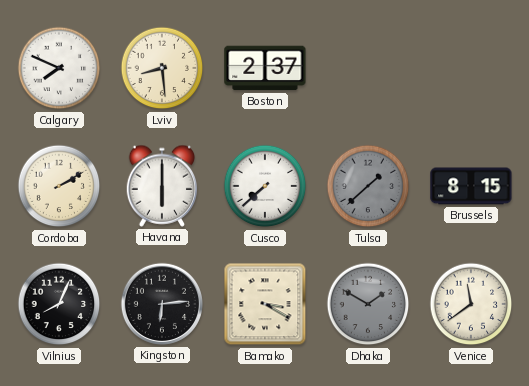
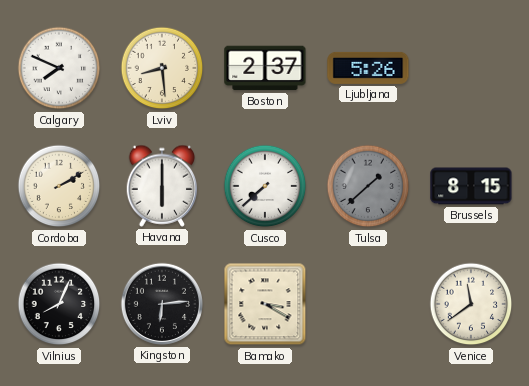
Ljubljana: none -> 5:26 (368, 68)
Dhaka: 1:50 -> none (368, 304)
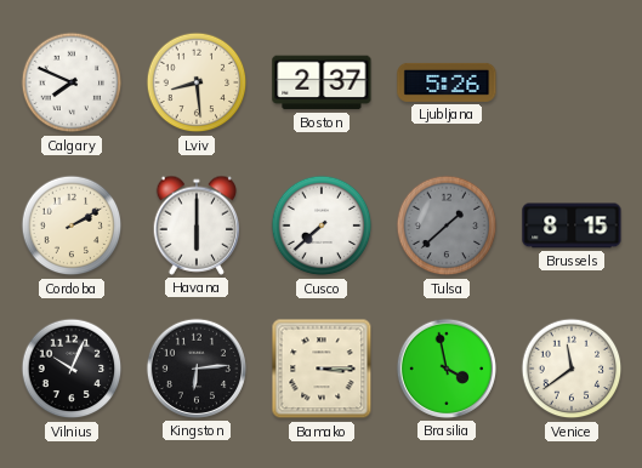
Vilnius: 8:04 -> 10:04 (72, 369)
Bamako: 3:20 -> 3:15 (322, 369)
Brasilia: none -> 3:58 (447, 369)
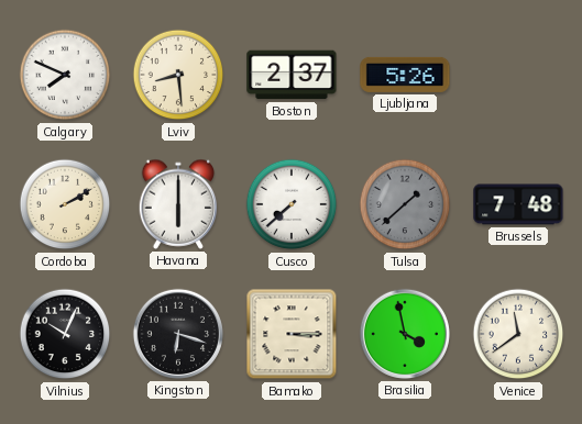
Brussels: 8:15 -> 7:48 (518, 204)
Kingston: 6:14 -> 6:18 (178, 334)
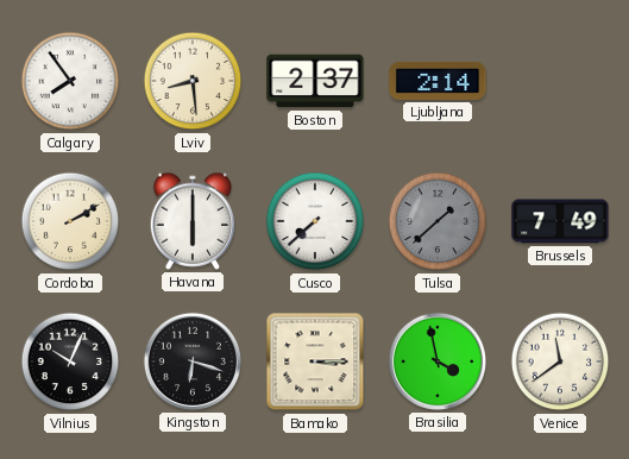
Calgary: 7:49 -> 7:54 (70, 81)
Ljubljana: 5:26 -> 2:14 (438, 81)
Brussels: 7:48 -> 7:49 (560, 221)
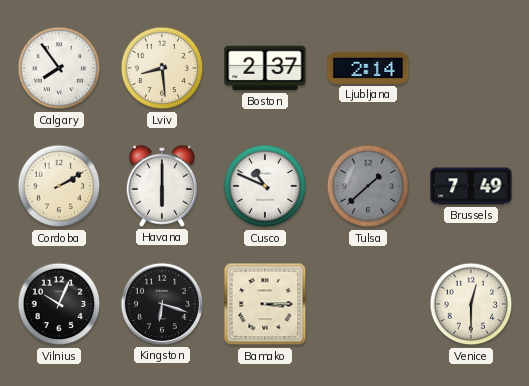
Cusco: 7:38 -> 10:49 (265, 186)
Brasilia: 3:58 -> none (438, 361)
Venice: 11:39 -> 12:30 (471, 304)
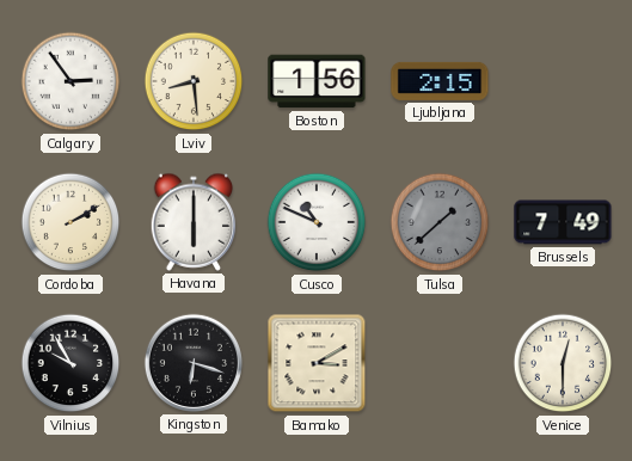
Calgary: 7:54 -> 2:54 (70, 81)
Boston: 2:37 -> 1:56 (317, 81)
Ljubljana: 2:14 -> 2:15 (440, 81)
Vilnius: 10:04 -> 9:55 (70, 363)
Bamako: 3:15 -> 3:10 (317, 363)
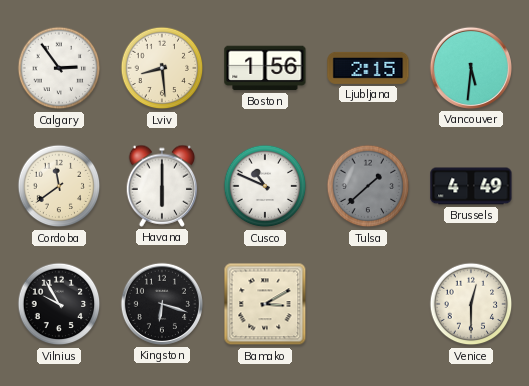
Vancouver: none -> 5:31 (471, 68)
Cordoba: 2:10 -> 11:39 (59, 186)
Brussels: 7:49 -> 4:49 (471, 186)
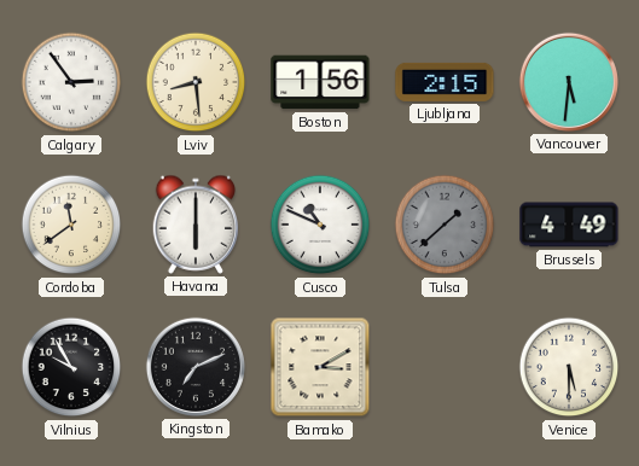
Kingston: 6:18 -> 7:11 (196, 367)
Venice: 12:30 -> 5:30 (569, 367)
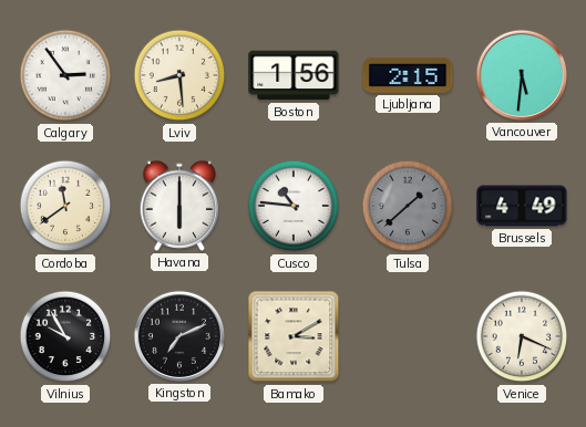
Cusco: 10:49 -> 10:46 (294, 206)
Venice: 5:30 -> 6:19 (522, 336)
